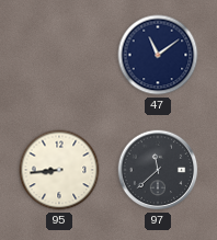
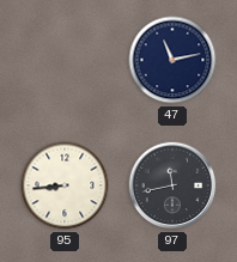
47: 11:09 -> 11:13 (172, 60)
97: 11:38 -> 11:43 (172, 185)
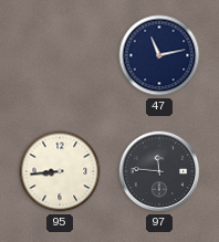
97: 11:43 -> 11:46 (159, 171)
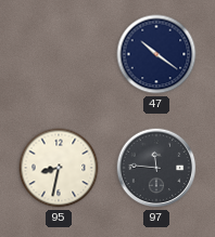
47: 11:13 -> 10:21 (156, 54)
95: 8:44 -> 8:32 (59, 168)
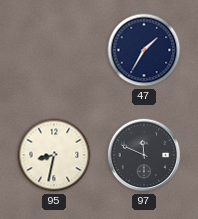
47: 10:21 -> 1:35 (144, 50)
97: 11:46 -> 11:49 (144, 155)
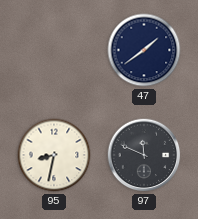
47: 1:35 -> 1:39 (144, 50)
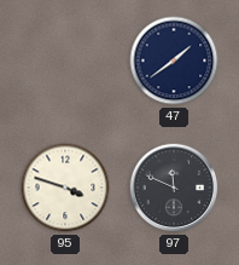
95: 8:32 -> 3:48 (65, 188)
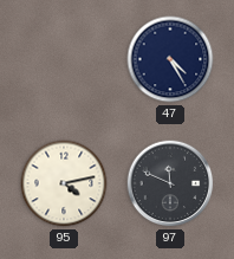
47: 1:39 -> 4:25 (170, 59)
95: 3:48 -> 4:13 (64, 183)
